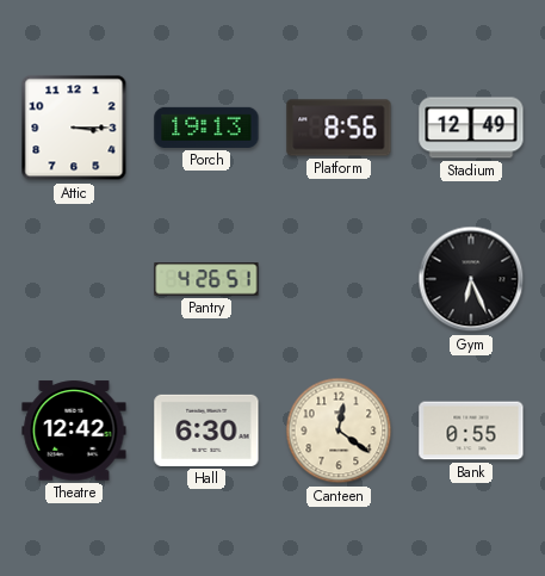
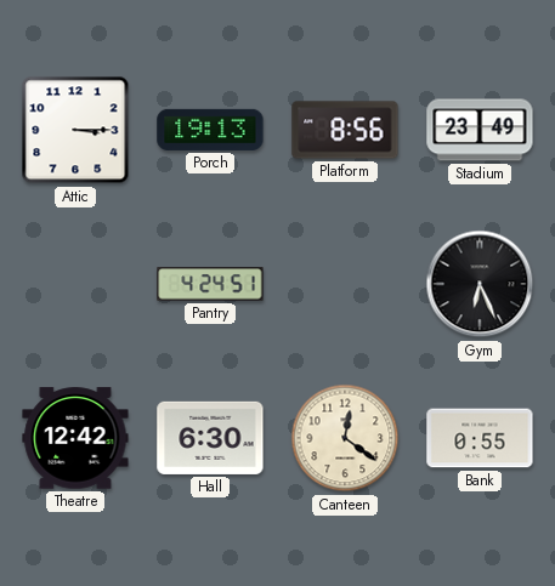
Stadium: 12:49 -> 23:49 (480, 130)
Pantry: 4:26 -> 4:24 (210, 284)
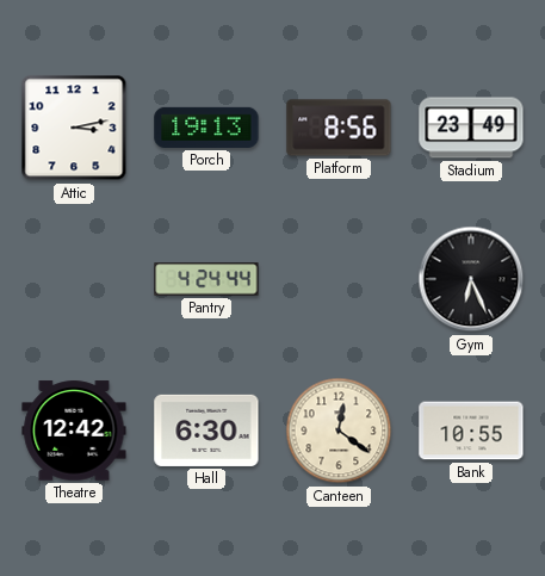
Attic: 3:15 -> 3:13 (74, 128)
Pantry: 4:24:51 -> 4:24:44 (206, 279)
Bank: 0:55 -> 10:55 (471, 431)
